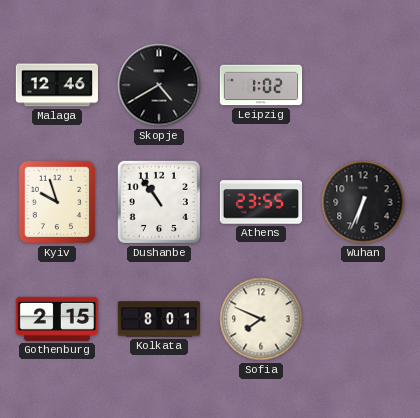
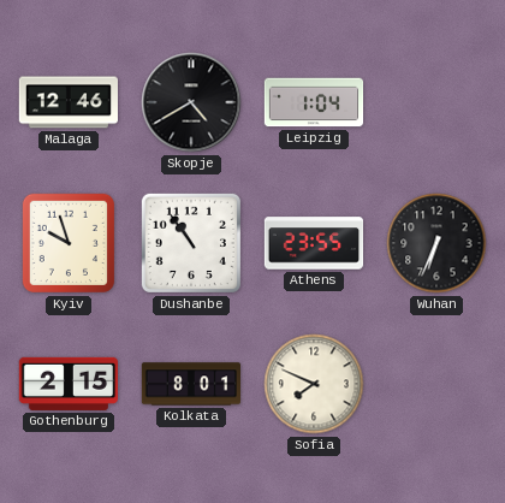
Leipzig: 1:02 -> 1:04 (314, 102)
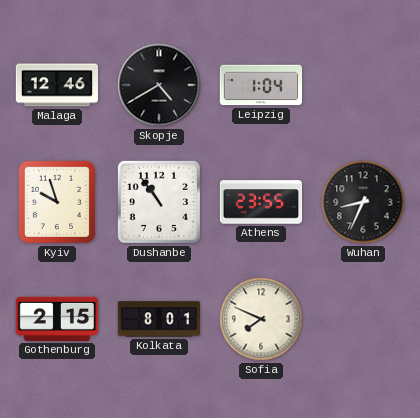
Wuhan: 6:34 -> 8:34 (363, 202)
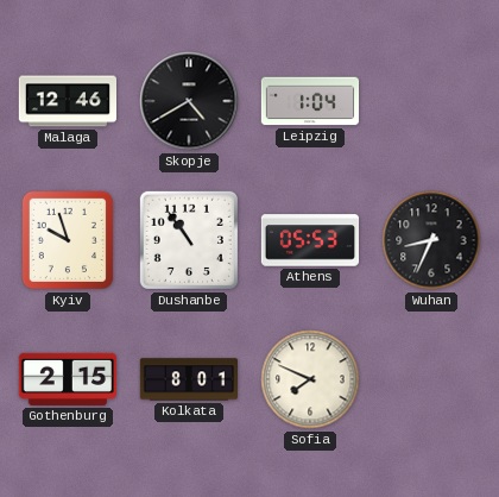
Athens: 23:55 -> 05:53 (310, 240)
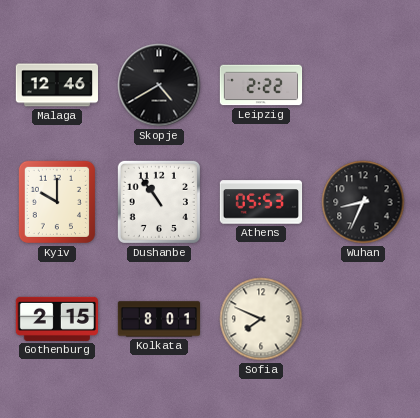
Leipzig: 1:04 -> 2:22 (261, 85)
Kyiv: 9:57 -> 10:00 (57, 202)
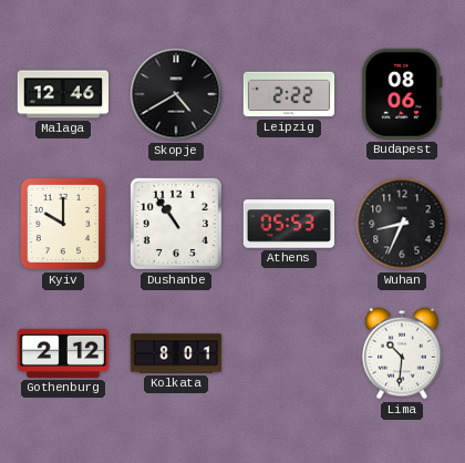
Budapest: none -> 08:06 (402, 94)
Gothenburg: 2:15 -> 2:12 (62, 353)
Sofia: 7:49 -> none (261, 319)
Lima: none -> 10:31 (402, 353)
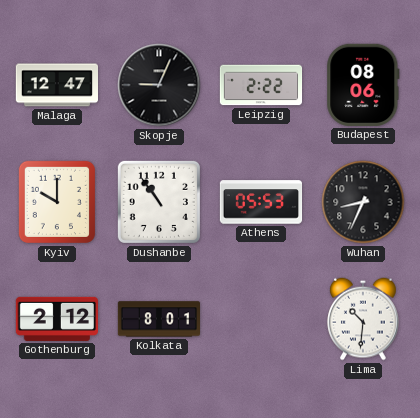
Malaga: 12:46 -> 12:47 (56, 85)
Skopje: 4:40 -> 9:04 (159, 85)
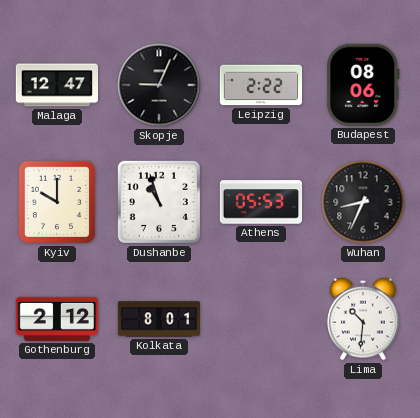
Dushanbe: 10:54 -> 10:57 (159, 202)
